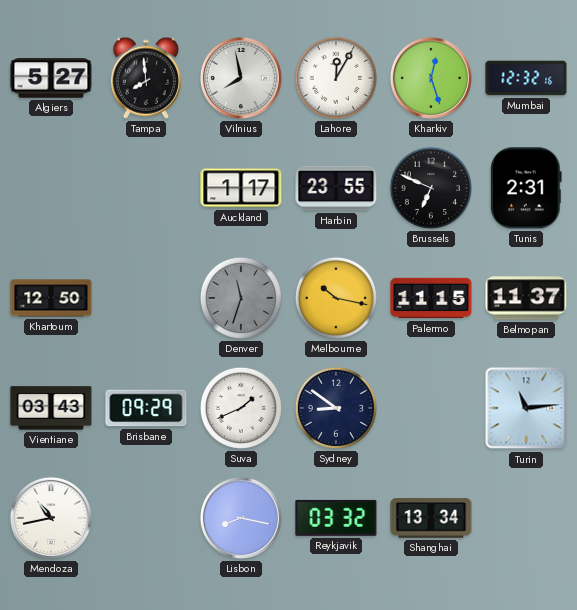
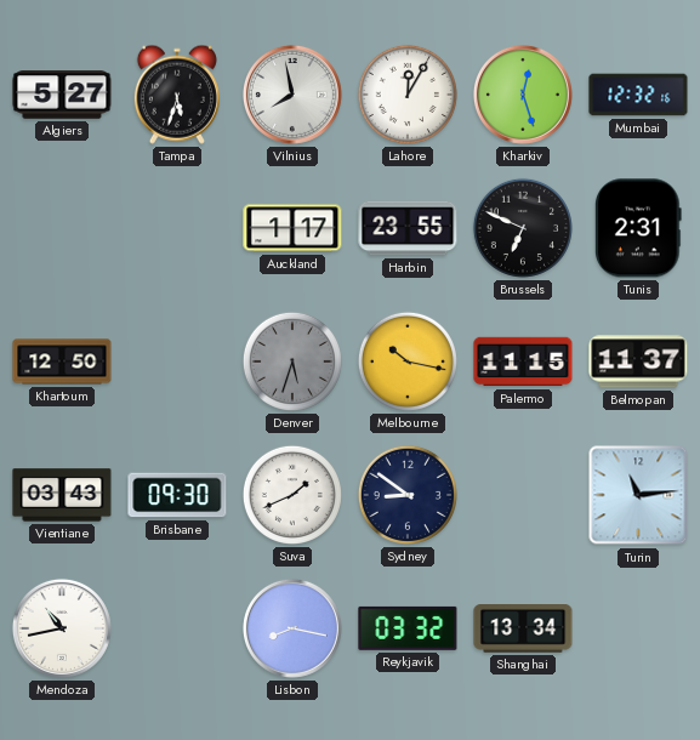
Tampa: 7:59 -> 5:33 (177, 95)
Denver: 11:33 -> 5:33 (292, 362)
Brisbane: 09:29 -> 09:30 (177, 495)
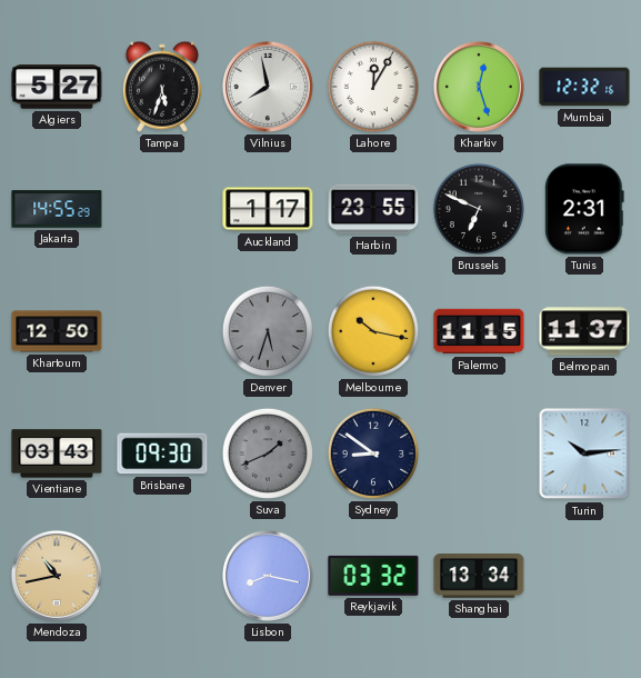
Jakarta: none -> 14:55 (57, 209)
Suva dial: white -> grey (268, 453)
Turin: 11:14 -> 10:14 (584, 453)
Mendoza dial: white -> champagne (57, 576)
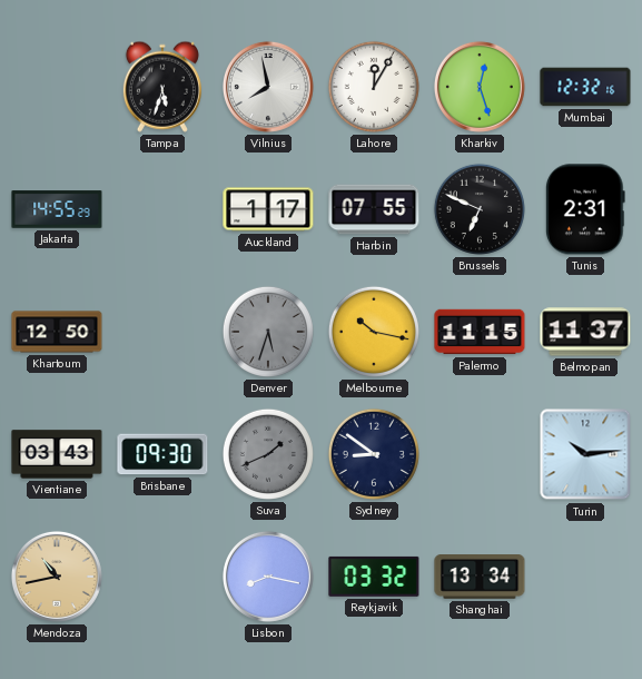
Algiers: 5:27 -> none (57, 87)
Harbin: 23:55 -> 07:55 (374, 209)
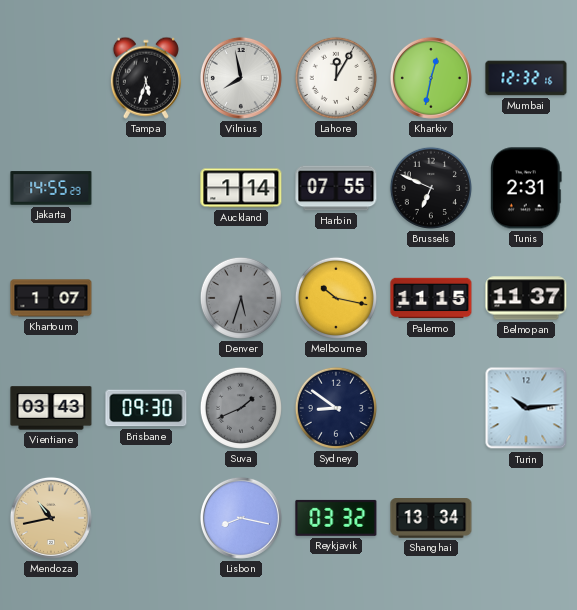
Kharkiv: 12:27 -> 12:32 (431, 78)
Auckland: 1:17 -> 1:14 (241, 188)
Khartoum: 12:50 -> 1:07 (51, 298)
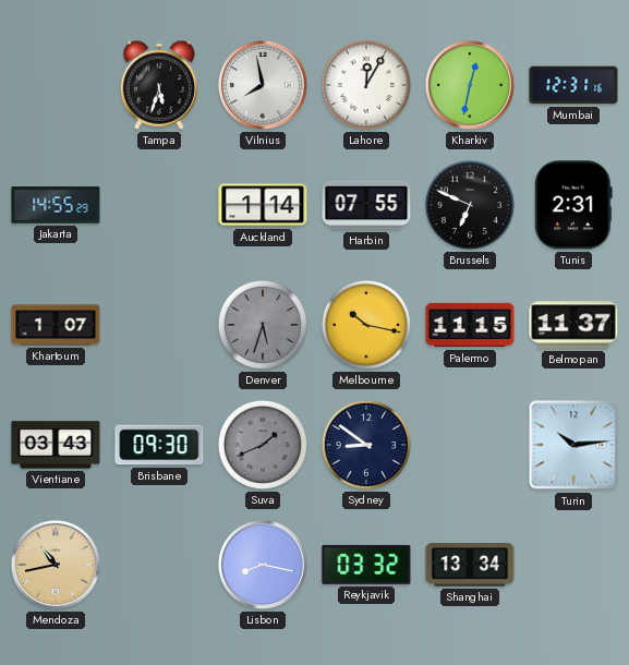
Mumbai: 12:32 -> 12:31 (573, 85)
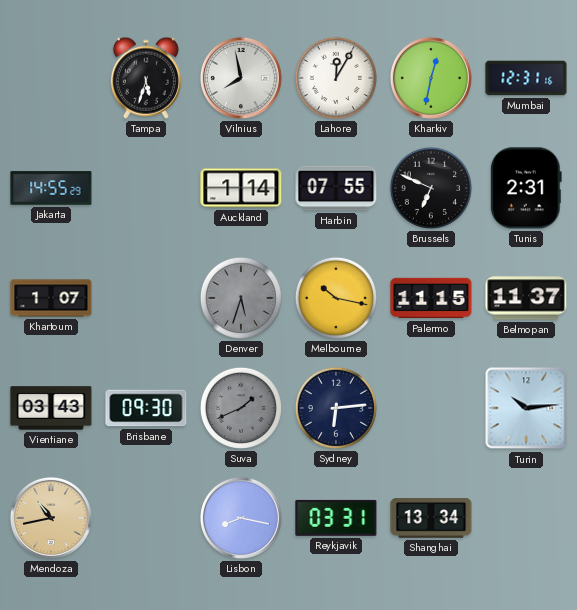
Sydney: 8:51 -> 6:14 (336, 408)
Reykjavik: 03:32 -> 03:31 (336, 518)
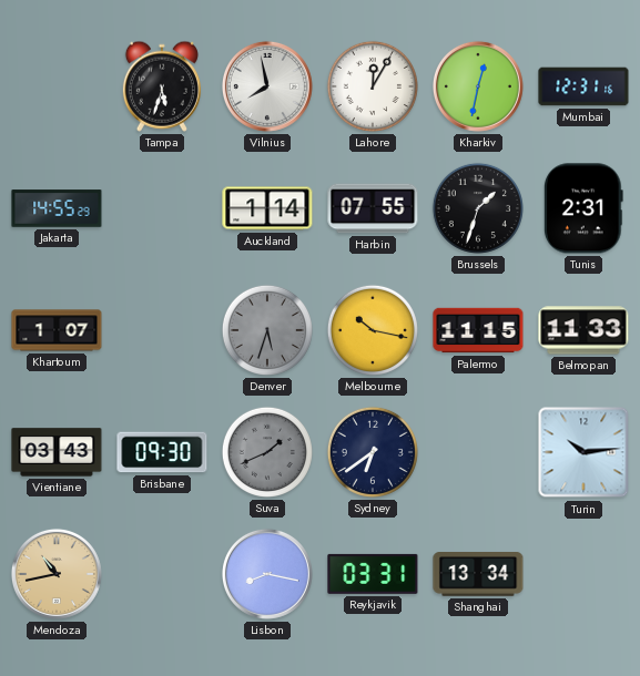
Brussels: 6:49 -> 1:33 (478, 208)
Belmopan: 11:37 -> 11:33 (583, 330)
Sydney: 6:14 -> 6:39 (373, 452)
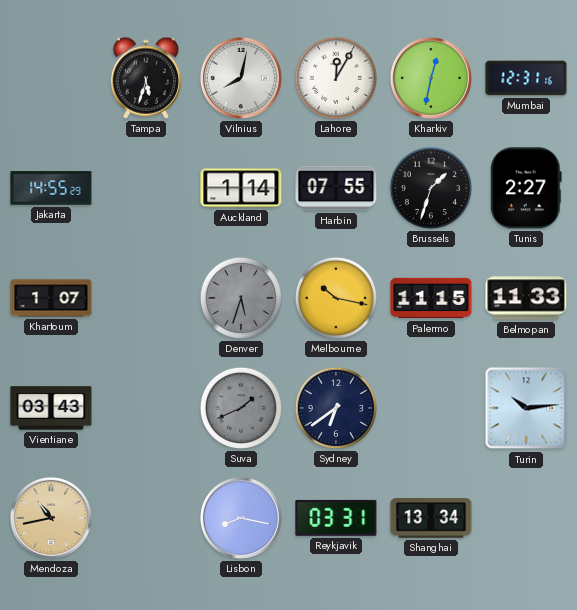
Vilnius: 7:58 -> 8:02 (241, 78)
Tunis: 2:31 -> 2:27 (526, 188)
Brisbane: 09:30 -> none (162, 452)
